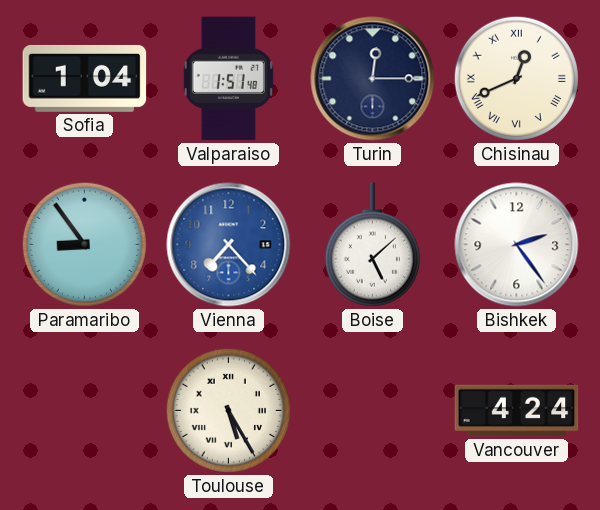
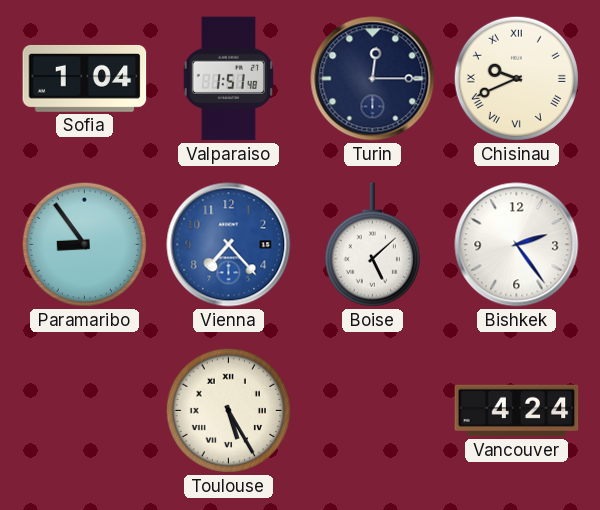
Chisinau: 12:41 -> 9:41 (516, 78)
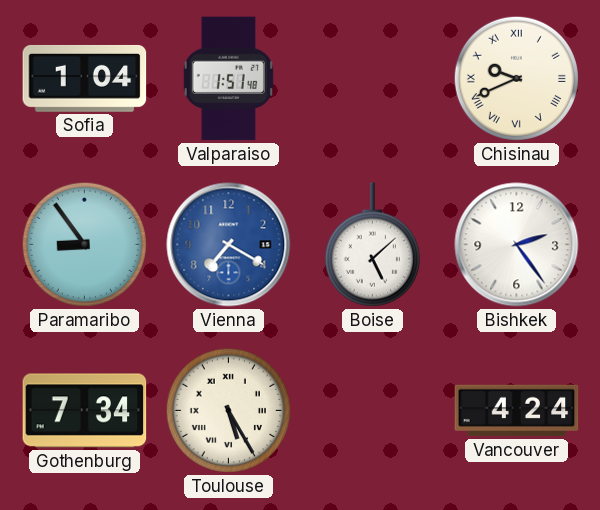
Turin: 12:15 -> none (373, 79)
Vienna: 7:23 -> 7:20 (229, 245)
Gothenburg: none -> 7:34 (85, 411)
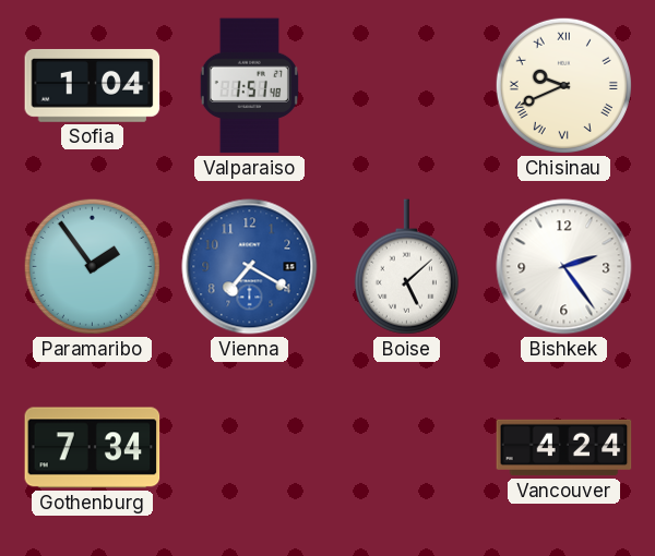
Paramaribo: 8:54 -> 1:54 (92, 266)
Toulouse: 5:25 -> none (228, 410)
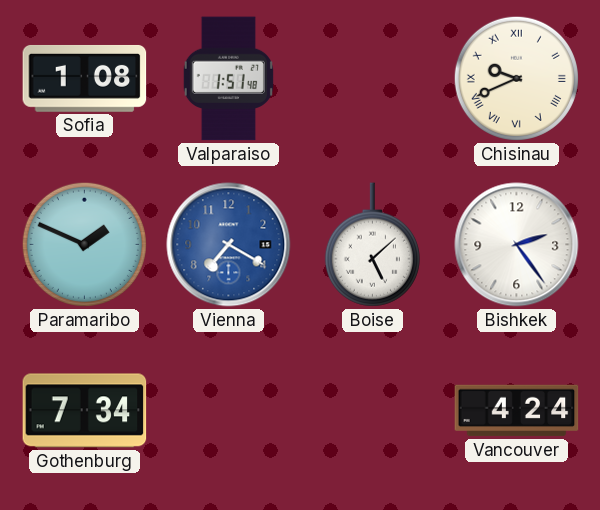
Sofia: 1:04 -> 1:08 (85, 78)
Paramaribo: 1:54 -> 1:49 (84, 244)
